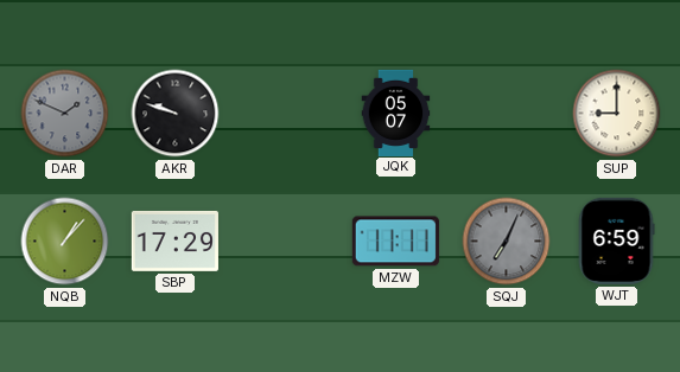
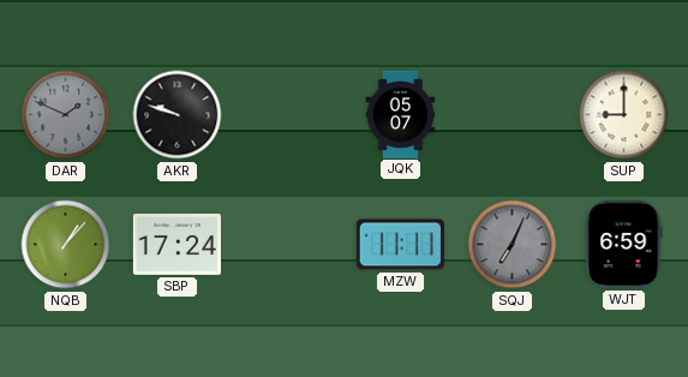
SBP: 17:29 -> 17:24 (177, 244)
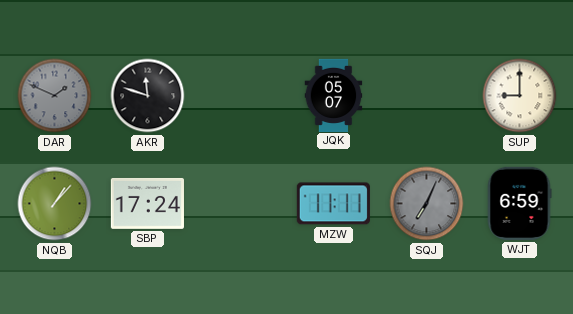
AKR: 9:48 -> 11:48 (148, 96)
